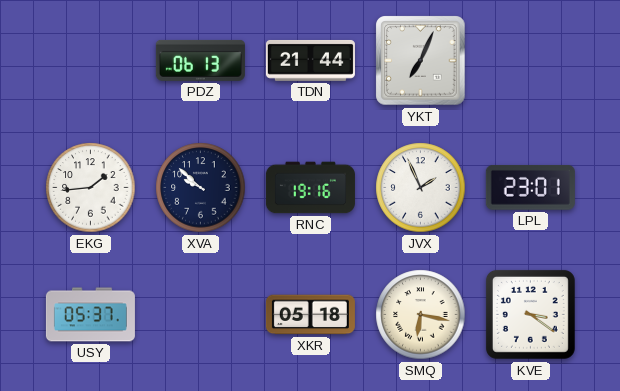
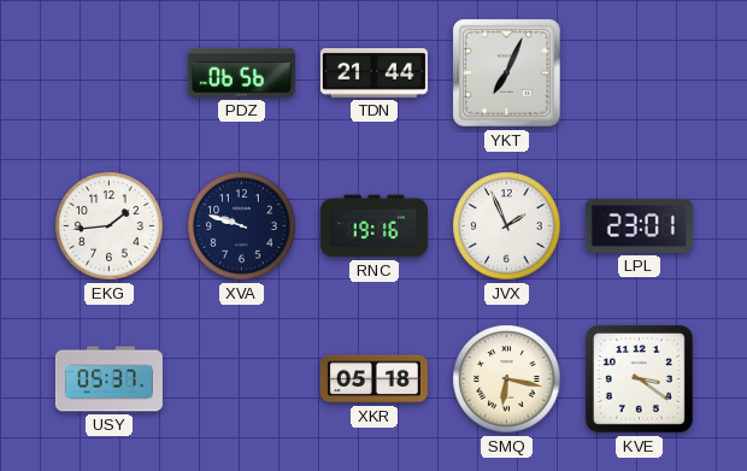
PDZ: 06:13 -> 06:56 (241, 72)
XVA: 9:52 -> 9:48 (242, 226)
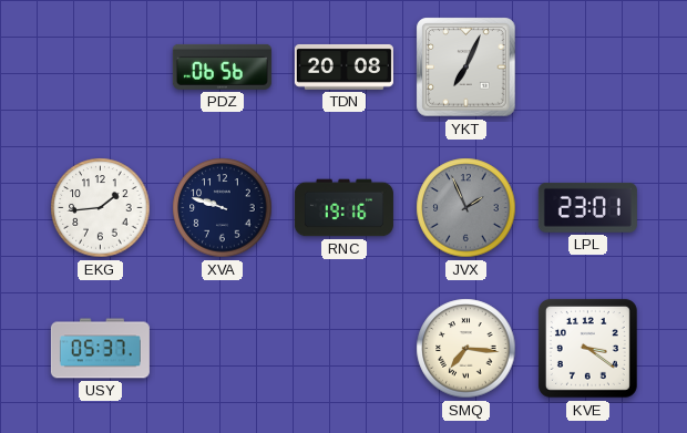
TDN: 21:44 -> 20:08 (343, 66)
JVX dial: white -> grey (466, 208)
XKR: 05:18 -> none (373, 379)
SMQ: 6:17 -> 7:16 (466, 349)
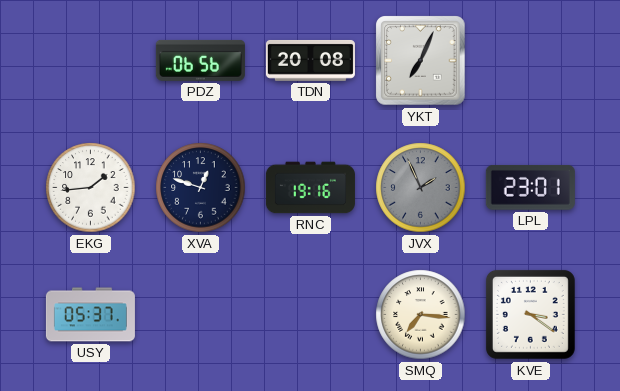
XVA: 9:48 -> 12:48 (201, 188)
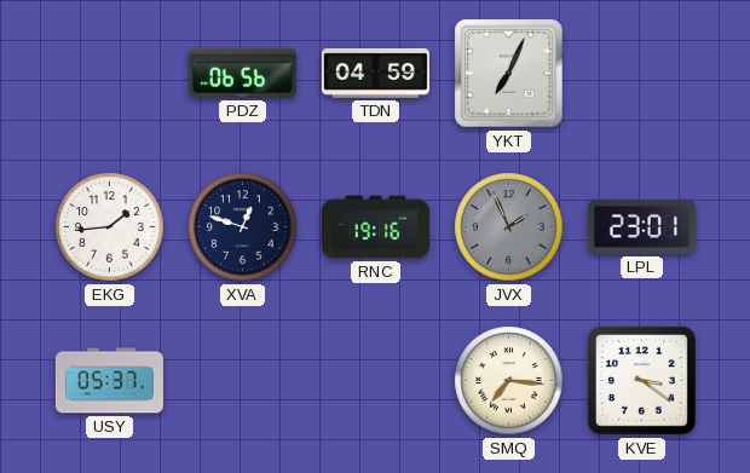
TDN: 20:08 -> 04:59 (375, 73)
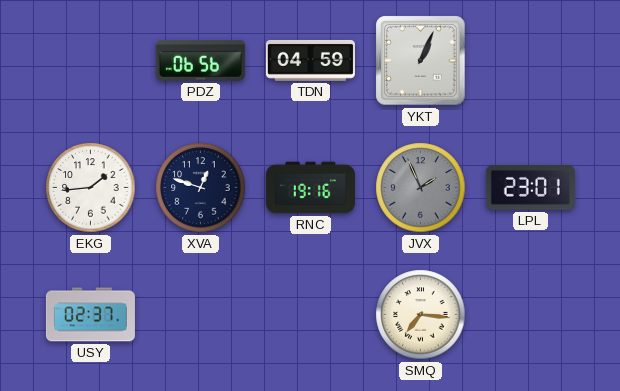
YKT: 7:04 -> 1:04 (421, 61)
USY: 05:37 -> 02:37 (90, 315)
KVE: 3:21 -> none (641, 380)
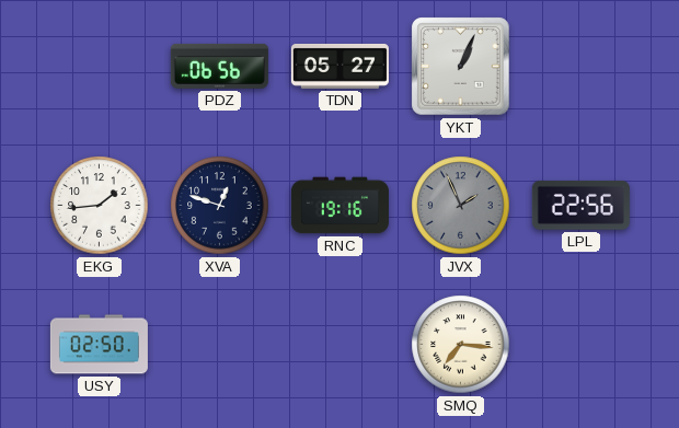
TDN: 04:59 -> 05:27 (339, 66)
LPL: 23:01 -> 22:56 (580, 205)
USY: 02:37 -> 02:50 (99, 345)
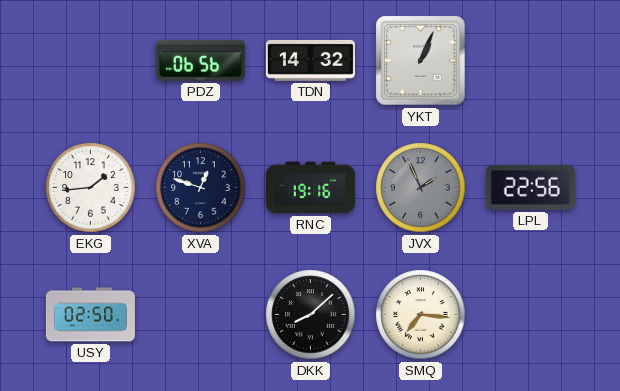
TDN: 05:27 -> 14:32 (310, 60)
DKK: none -> 8:08 (311, 315)
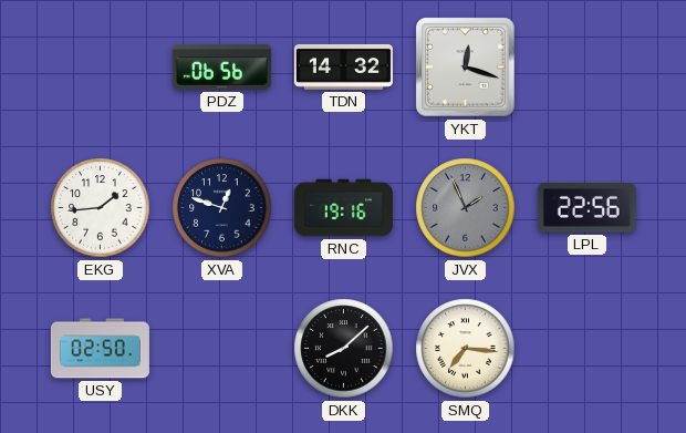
YKT: 1:04 -> 12:18 (466, 68)
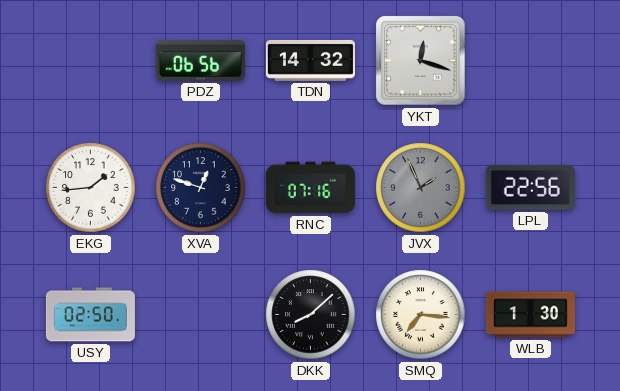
RNC: 19:16 -> 07:16 (310, 188)
WLB: none -> 1:30 (530, 315)
